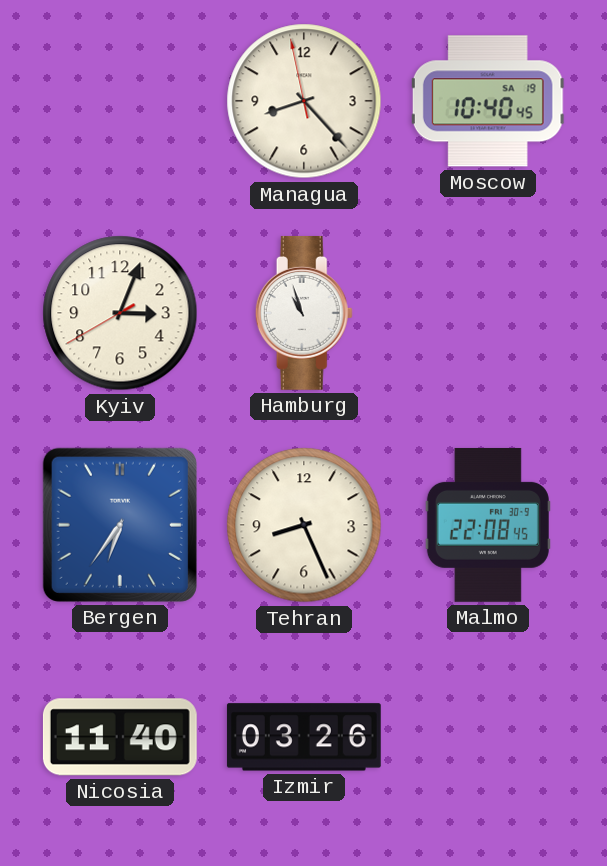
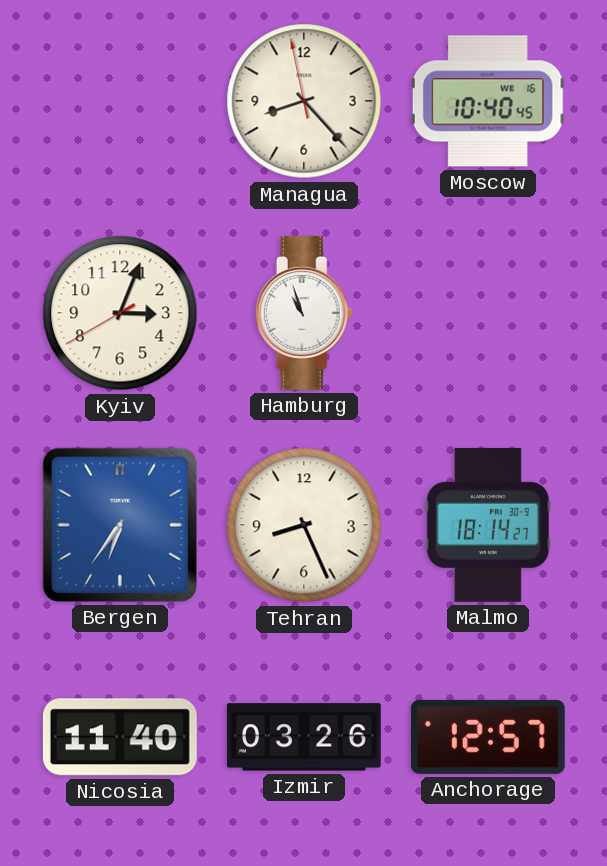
Moscow date: SA 19 -> WE 16 (488, 101)
Malmo: 22:08 -> 18:14 (488, 525)
Anchorage: none -> 12:57 (488, 737)
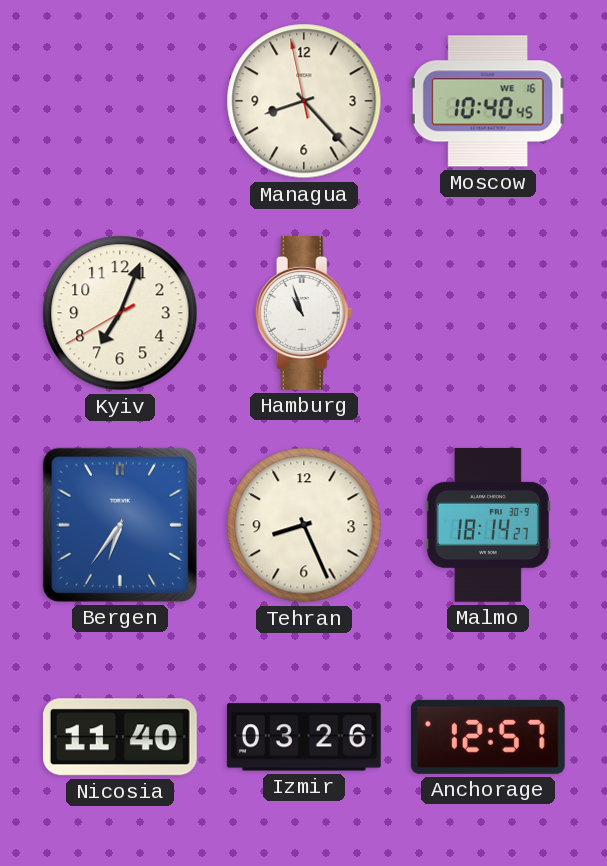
Kyiv: 3:03 -> 7:03 (120, 313)
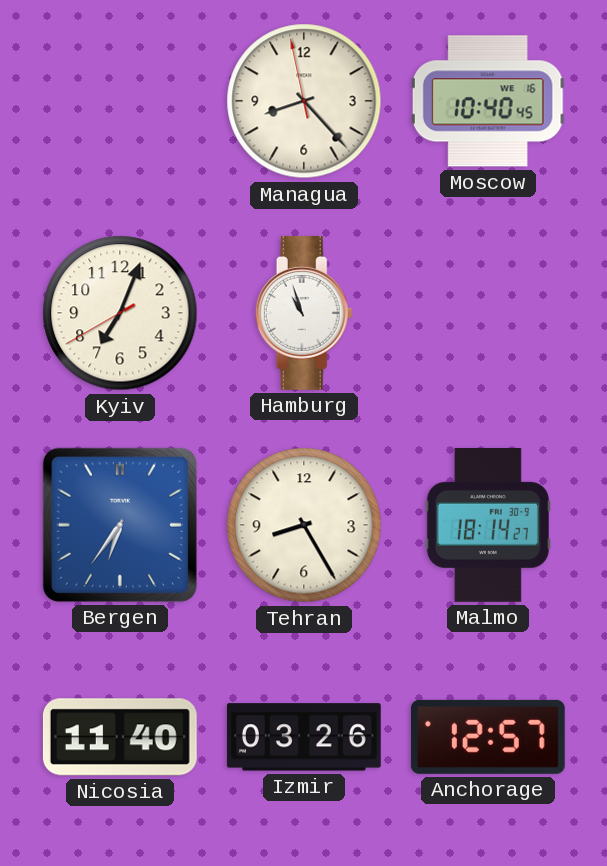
Tehran: 8:26 -> 8:25 (304, 525)
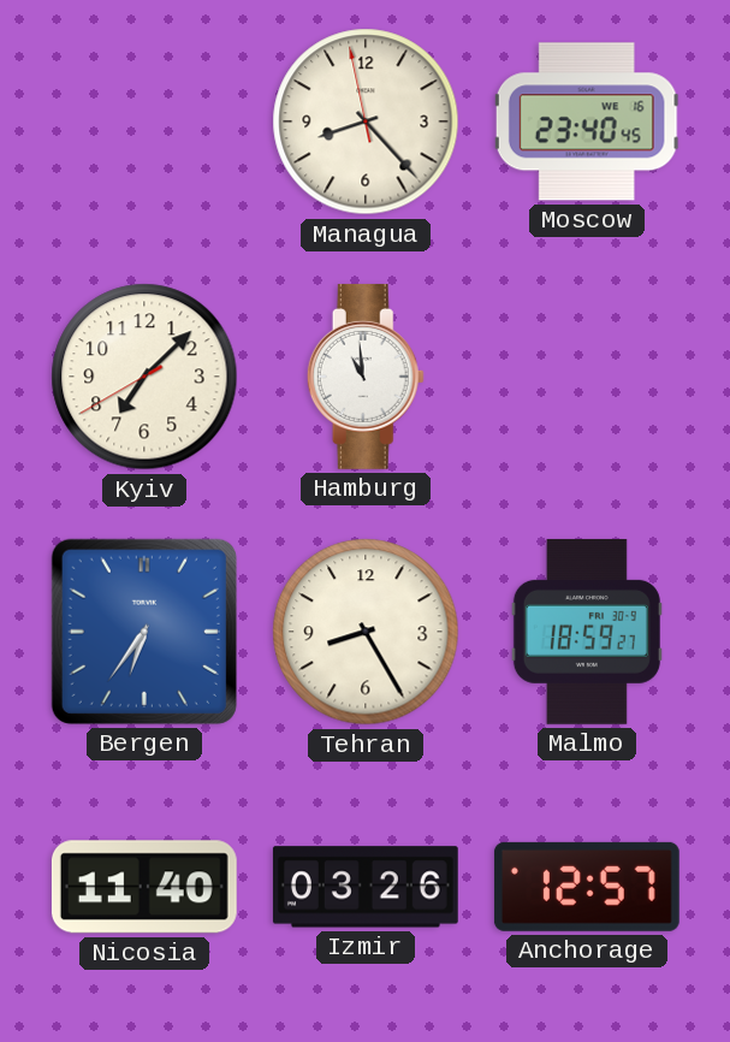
Moscow: 10:40 -> 23:40 (587, 122)
Kyiv: 7:03 -> 7:07 (144, 377)
Hamburg: 10:57 -> 10:59 (366, 377)
Malmo: 18:14 -> 18:59 (587, 632)
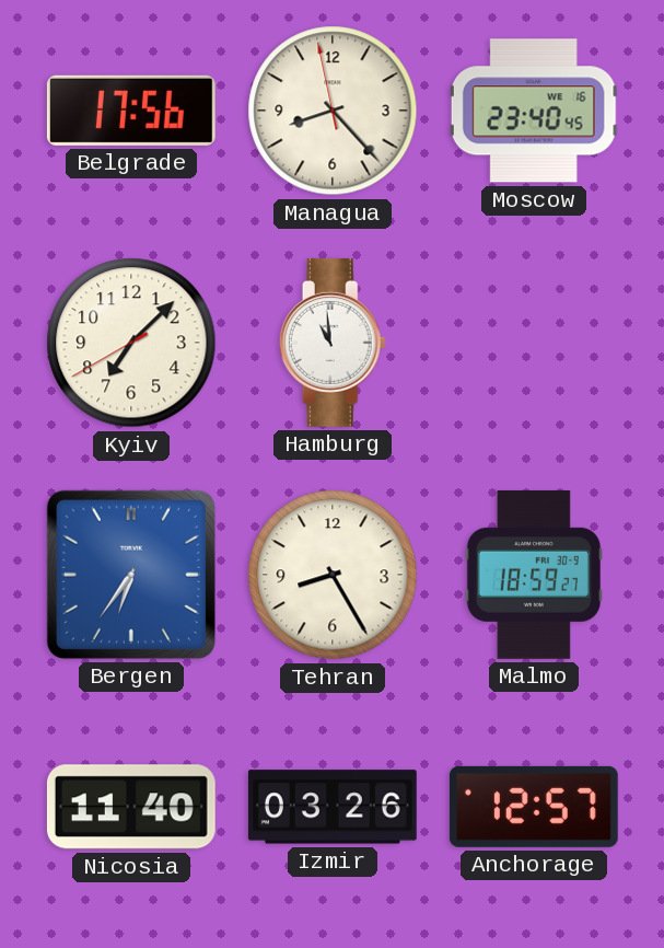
Belgrade: none -> 17:56 (131, 111)
